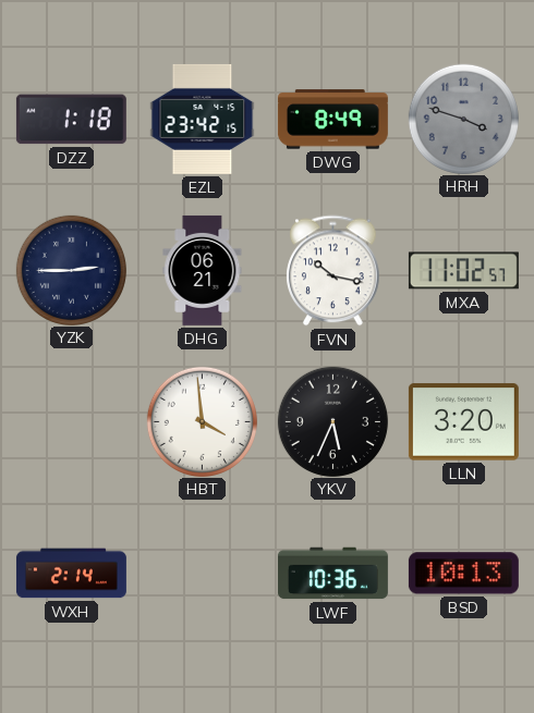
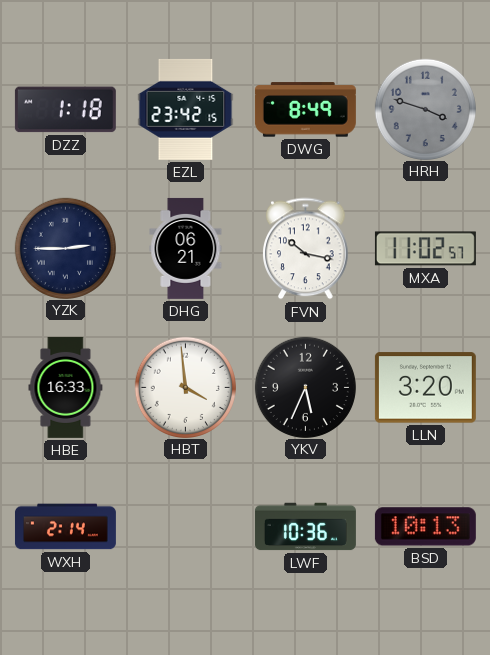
HBE: none -> 16:33 (66, 387)
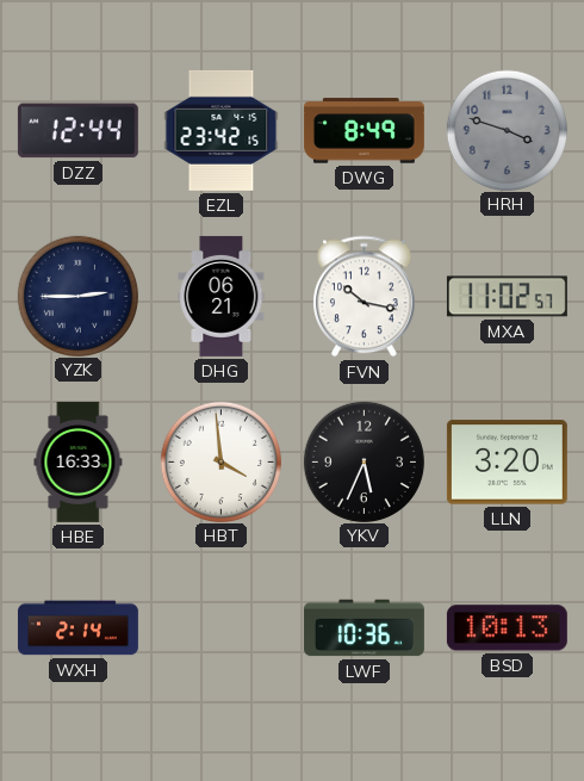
DZZ: 1:18 -> 12:44 (77, 131)
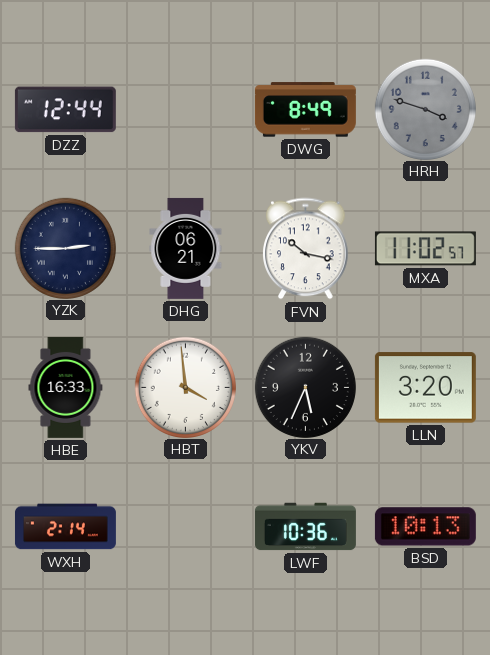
EZL: 23:42 -> none (222, 130)
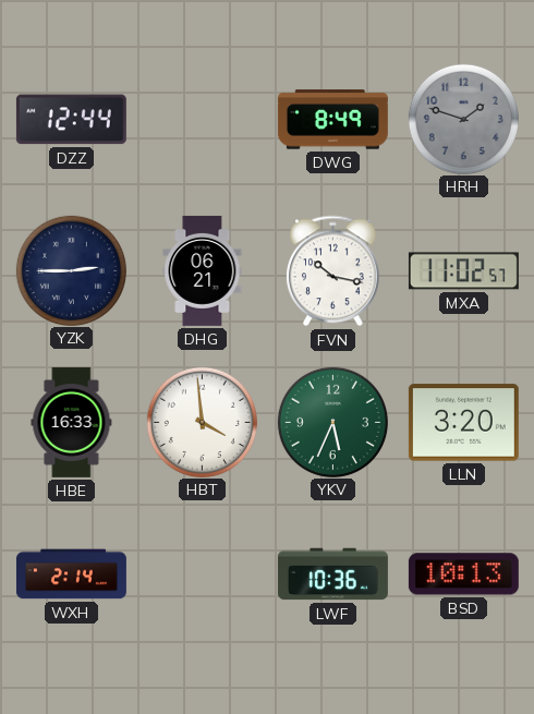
HRH: 3:48 -> 1:48 (463, 119)
YKV dial: black -> green (332, 422)
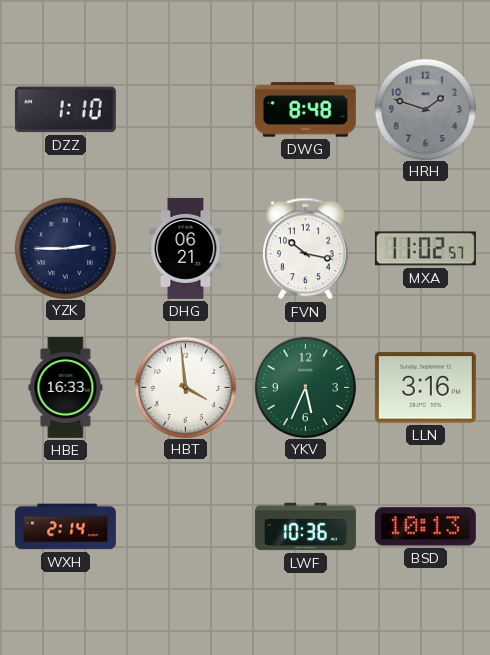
DZZ: 12:44 -> 1:10 (65, 110)
DWG: 8:49 -> 8:48 (305, 110)
LLN: 3:20 -> 3:16 (425, 388)
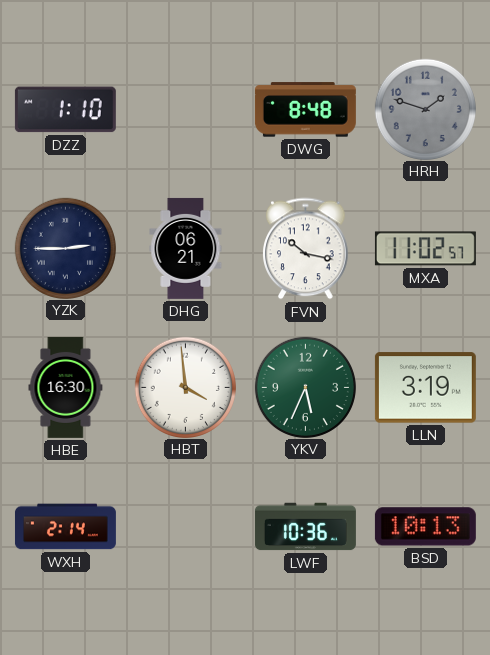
HBE: 16:33 -> 16:30 (66, 387)
LLN: 3:16 -> 3:19 (425, 388)
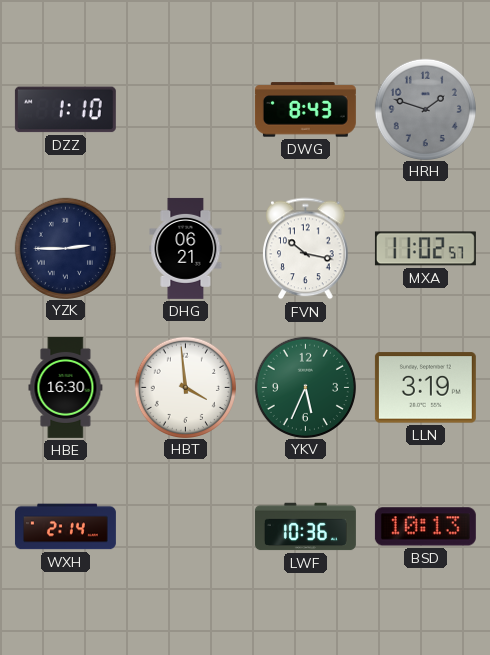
DWG: 8:48 -> 8:43 (305, 110)
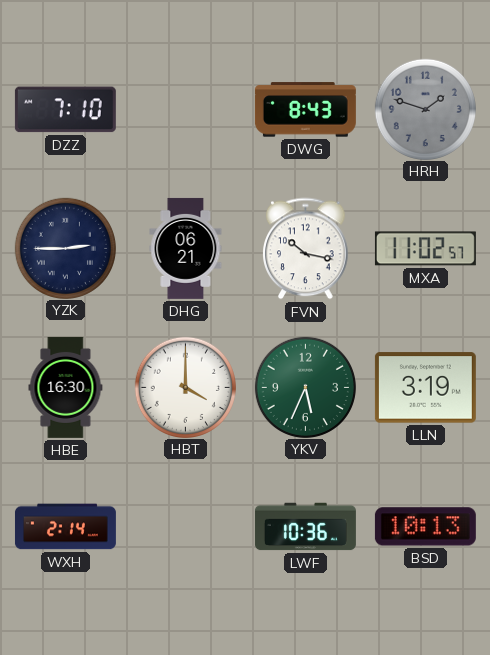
DZZ: 1:10 -> 7:10 (65, 110)
HBT: 3:59 -> 4:00 (185, 387)
